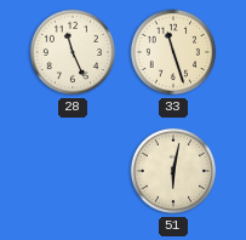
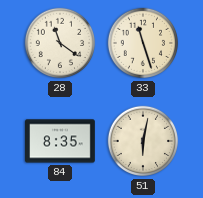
28: 11:26 -> 11:21 (60, 43)
84: none -> 8:35 (61, 141)
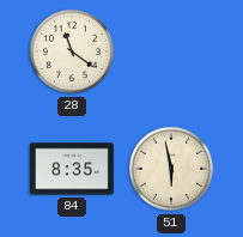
33: 11:27 -> none (143, 43)
51: 6:02 -> 5:58 (171, 169)
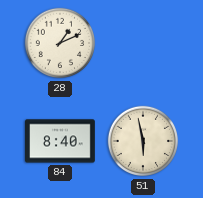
28: 11:21 -> 1:11 (60, 43)
84: 8:35 -> 8:40 (61, 141)
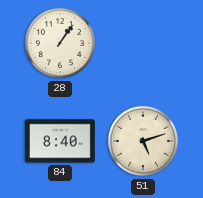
28: 1:11 -> 1:06 (60, 43)
51: 5:58 -> 5:12 (143, 141)
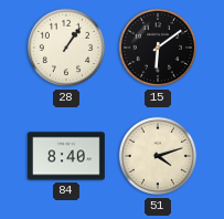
15: none -> 6:09 (158, 48)
51: 5:12 -> 4:12 (158, 156)
